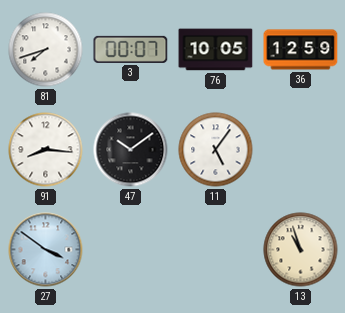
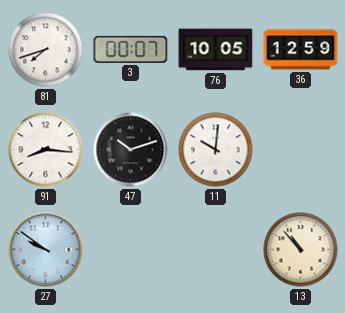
47: 10:09 -> 10:12 (131, 150)
11: 5:06 -> 10:01 (216, 150)
27: 3:51 -> 9:51 (46, 250)
13: 10:57 -> 10:53 (301, 250)
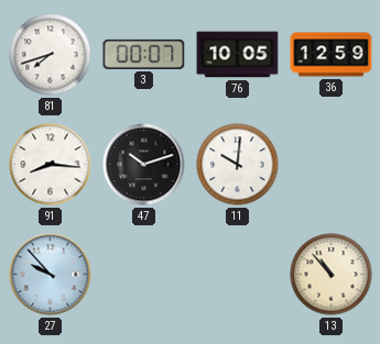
27: 9:51 -> 9:53 (51, 275)
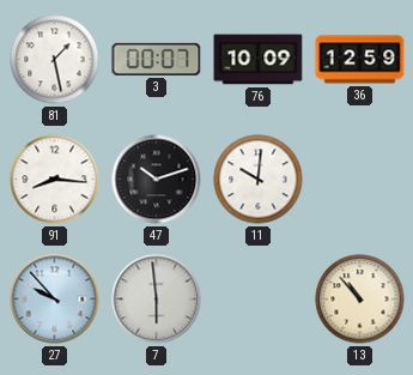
81: 7:42 -> 1:28 (55, 60)
76: 10:05 -> 10:09 (259, 60)
7: none -> 5:59 (157, 300)
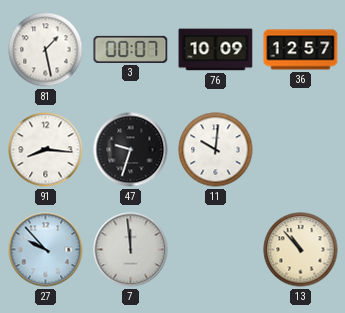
36: 12:59 -> 12:57 (301, 50)
47: 10:12 -> 9:33 (131, 150)
7: 5:59 -> 11:59 (131, 250)
